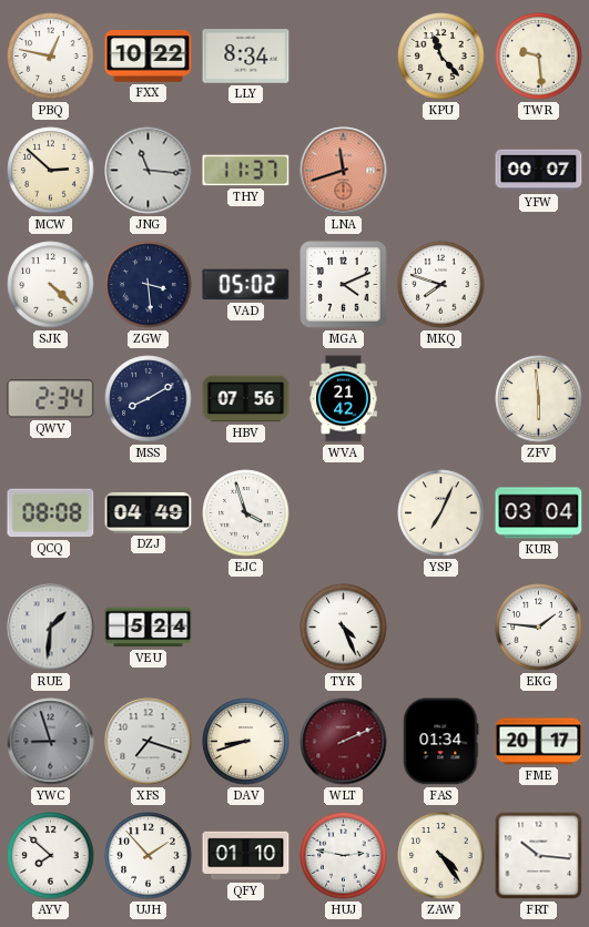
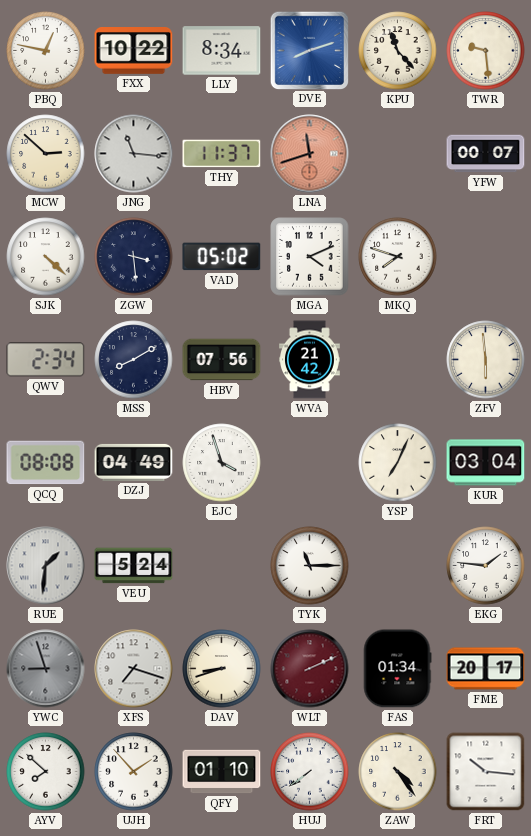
DVE: none -> 8:12 (309, 50)
TYK: 4:26 -> 11:15 (310, 566)
HUJ: 2:47 -> 7:39 (310, 772)
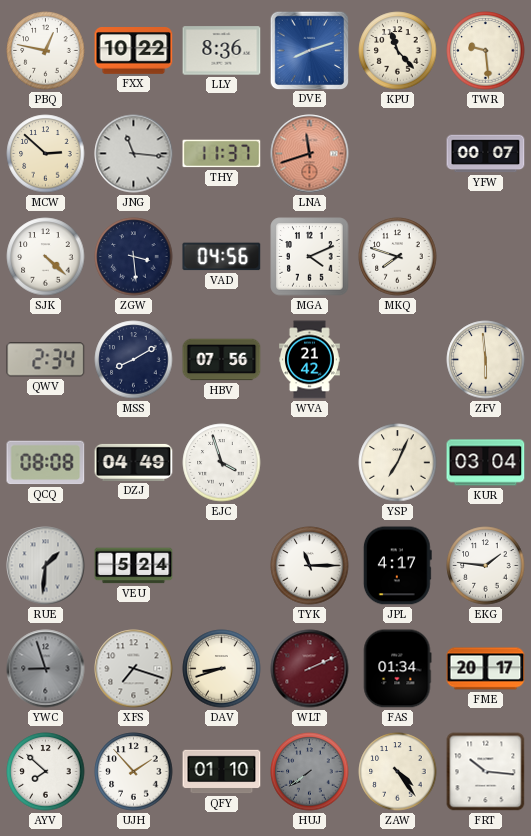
LLY: 8:34 -> 8:36 (222, 51)
VAD: 05:02 -> 04:56 (222, 257)
JPL: none -> 4:17 (397, 566)
HUJ dial: white -> grey (310, 772)
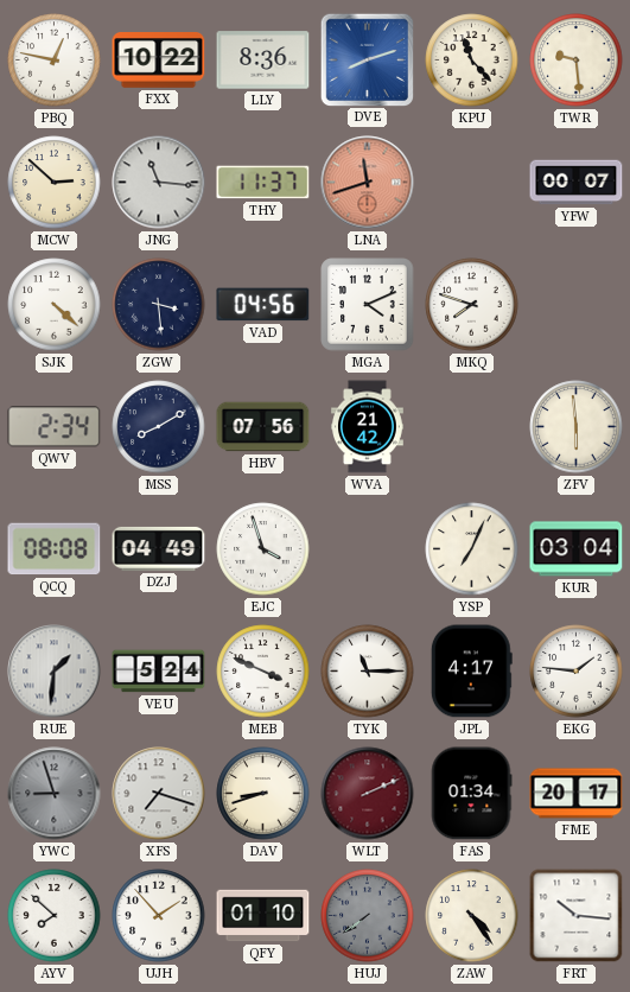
MEB: none -> 3:49 (263, 672)
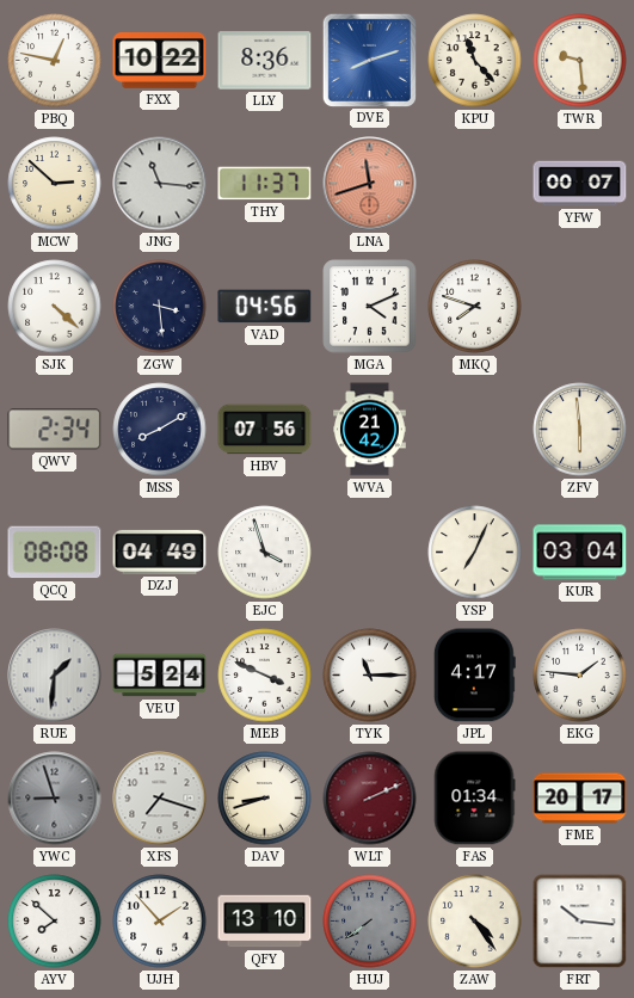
QFY: 01:10 -> 13:10 (265, 922)
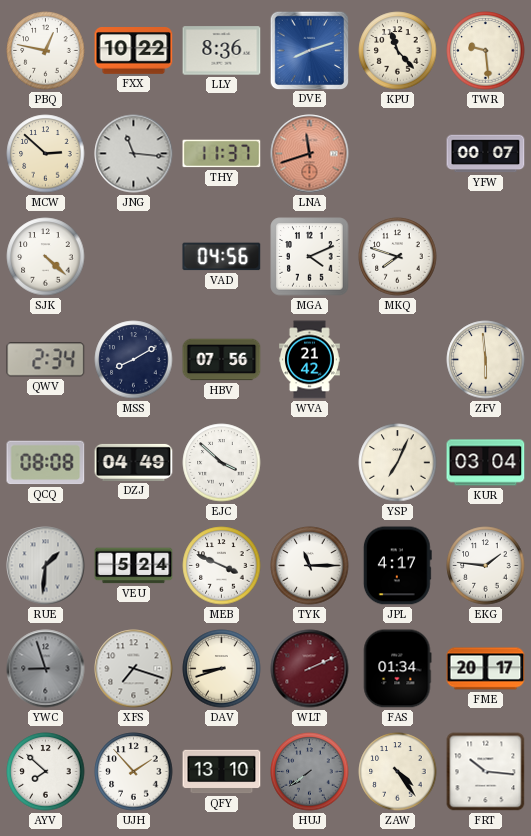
ZGW: 3:29 -> none (160, 307)
EJC: 3:57 -> 3:52 (222, 463)
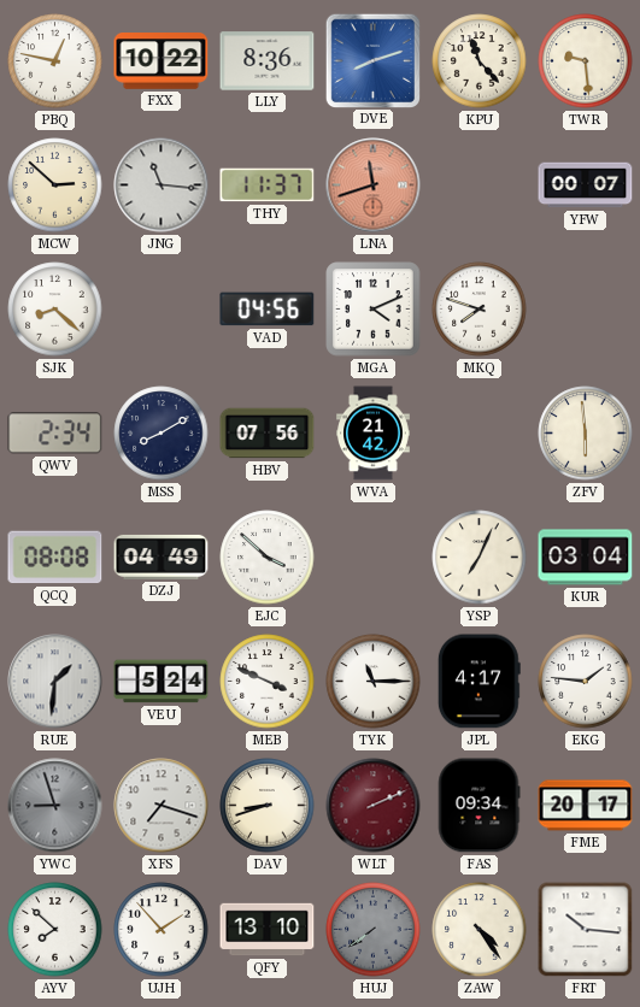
SJK: 4:22 -> 8:22 (55, 310)
FAS: 01:34 -> 09:34 (478, 806)
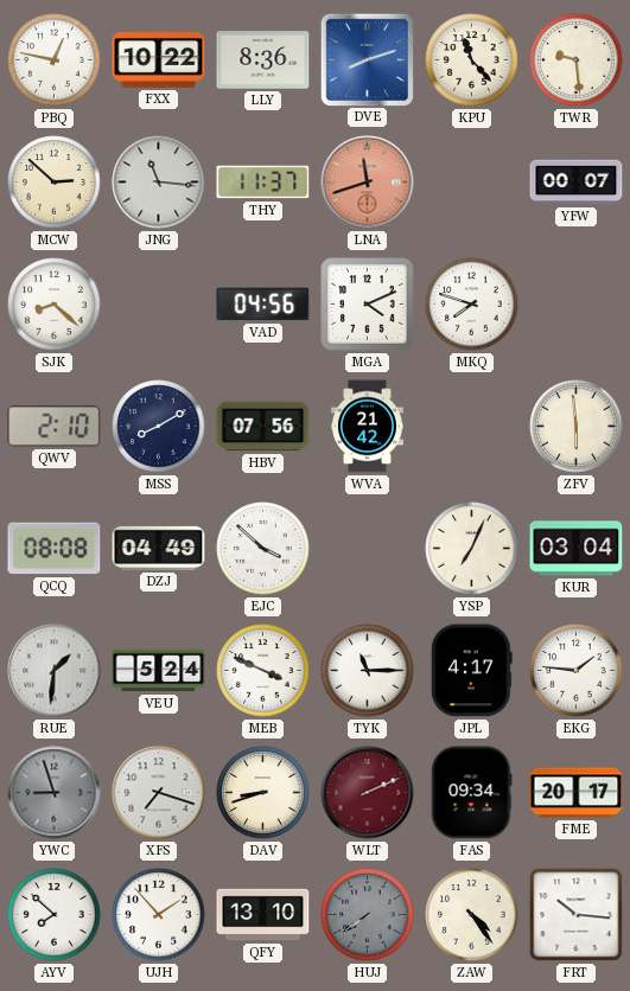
QWV: 2:34 -> 2:10 (55, 427)
